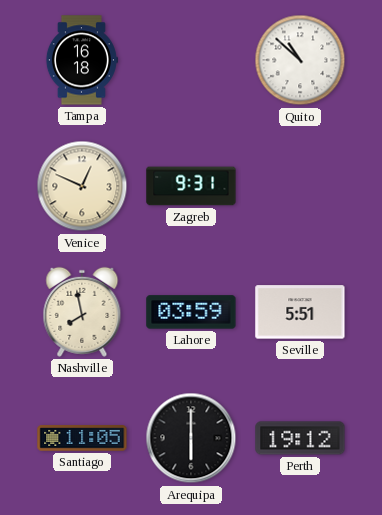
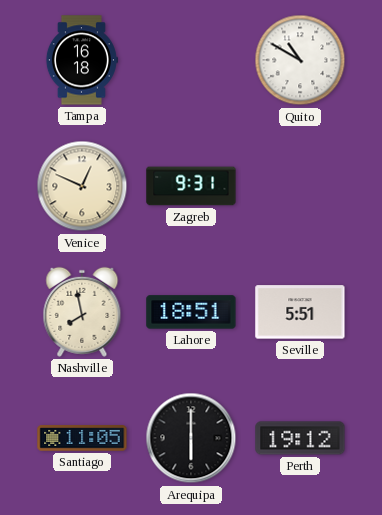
Quito: 10:52 -> 10:50 (300, 60)
Lahore: 03:59 -> 18:51 (191, 312)
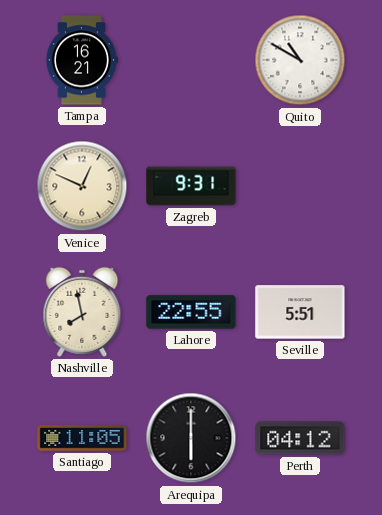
Tampa: 16:18 -> 16:21 (81, 60)
Lahore: 18:51 -> 22:55 (191, 312)
Perth: 19:12 -> 04:12 (300, 438)
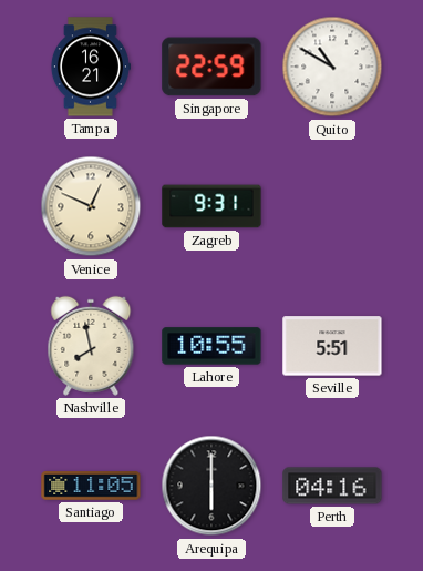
Singapore: none -> 22:59 (211, 67)
Lahore: 22:55 -> 10:55 (211, 346)
Perth: 04:12 -> 04:16 (332, 486)
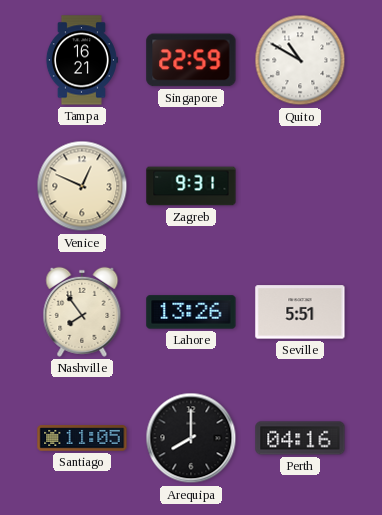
Nashville: 7:58 -> 7:54 (82, 312)
Lahore: 10:55 -> 13:26 (191, 312)
Arequipa: 6:00 -> 8:00 (191, 438)
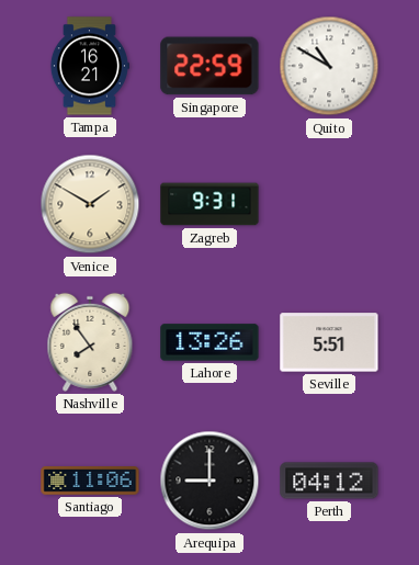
Venice: 12:49 -> 1:50 (90, 204)
Santiago: 11:05 -> 11:06 (90, 481)
Arequipa: 8:00 -> 9:00 (209, 481)
Perth: 04:16 -> 04:12 (329, 481)
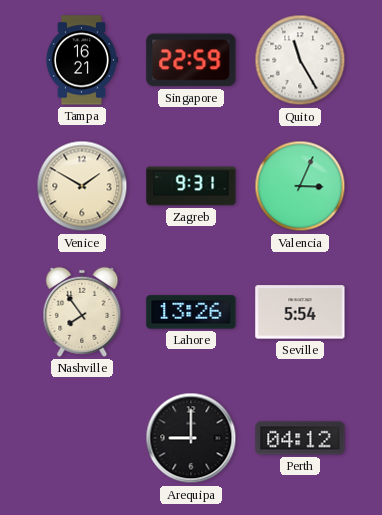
Quito: 10:50 -> 11:25 (300, 60)
Valencia: none -> 3:04 (300, 186)
Seville: 5:51 -> 5:54 (300, 312)
Santiago: 11:06 -> none (90, 481)
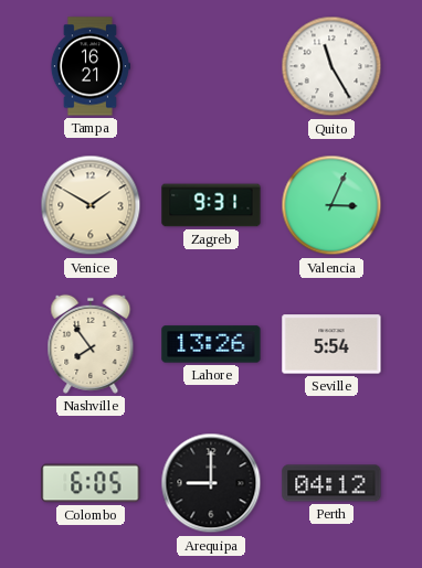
Singapore: 22:59 -> none (191, 60)
Colombo: none -> 6:05 (91, 483)
